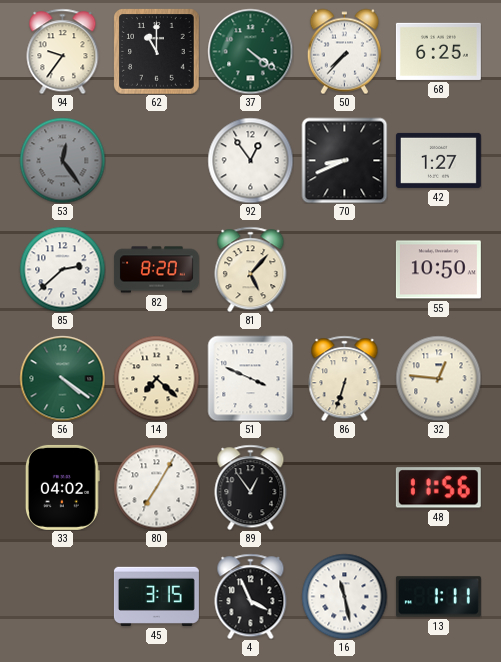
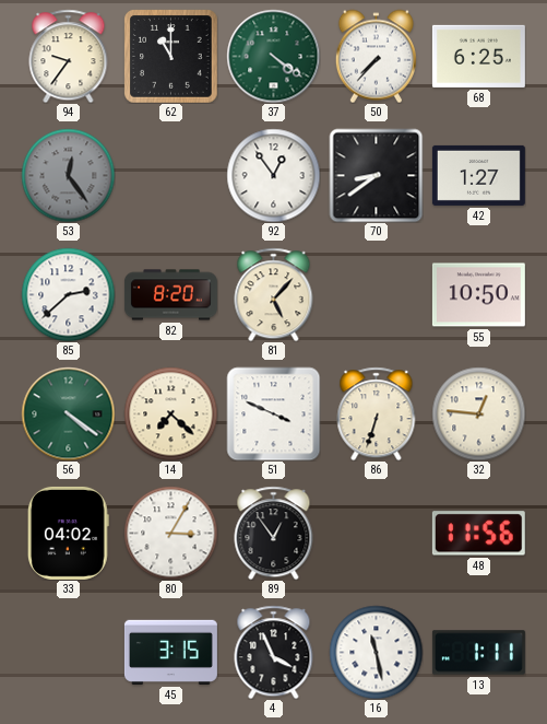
70: 8:41 -> 8:39 (376, 175)
80: 7:05 -> 3:05 (170, 533)
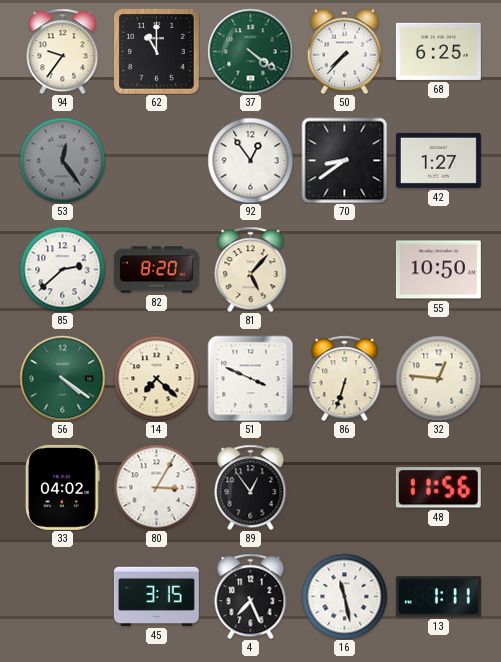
4: 3:56 -> 7:26 (251, 596)
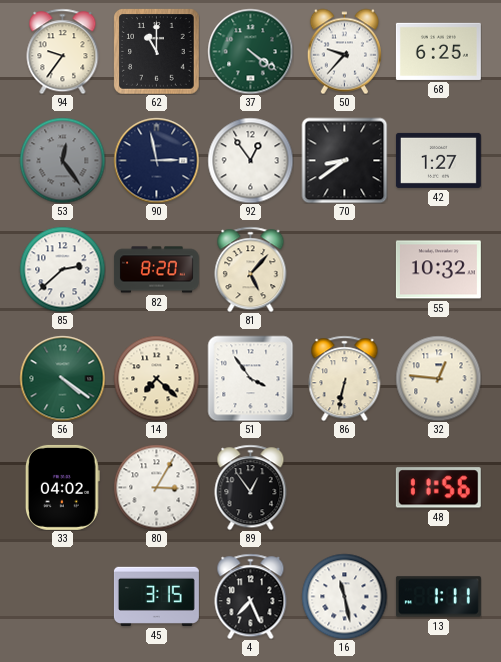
50: 7:37 -> 9:37 (344, 51)
90: none -> 2:58 (156, 160)
55: 10:50 -> 10:32 (438, 270)
51: 3:49 -> 3:54 (250, 378)
86: 6:33 -> 6:32 (345, 378)
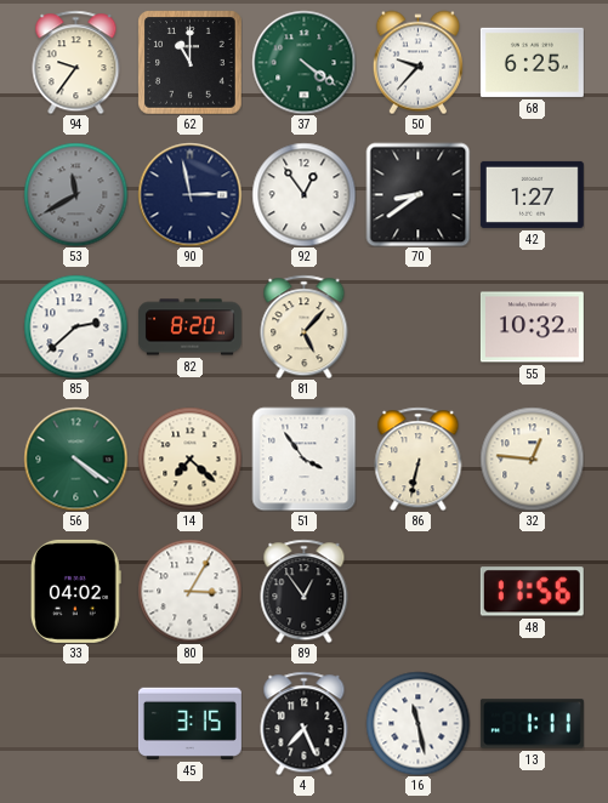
53: 12:24 -> 11:40 (75, 194)
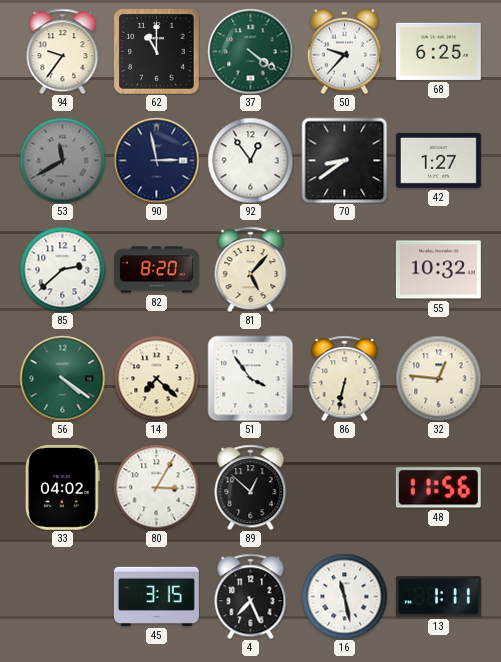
89: 12:54 -> 12:52 (251, 487)
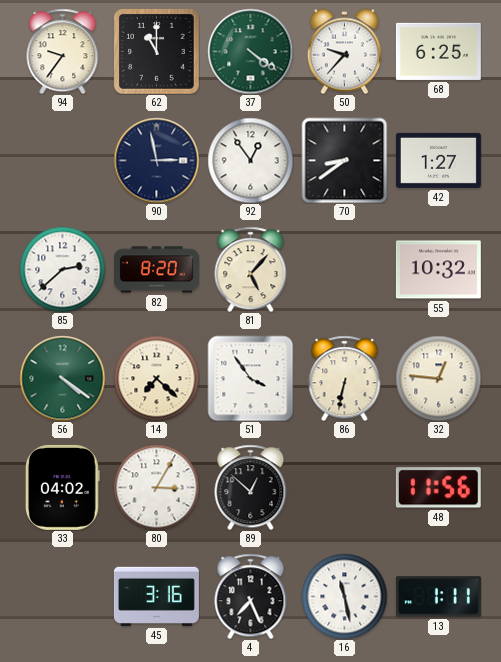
53: 11:40 -> none (62, 160)
45: 3:15 -> 3:16 (156, 596)
